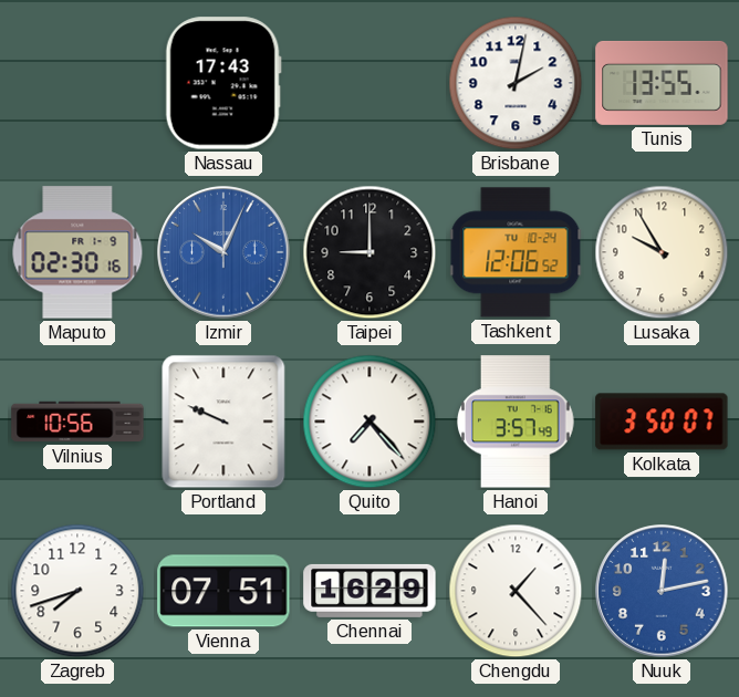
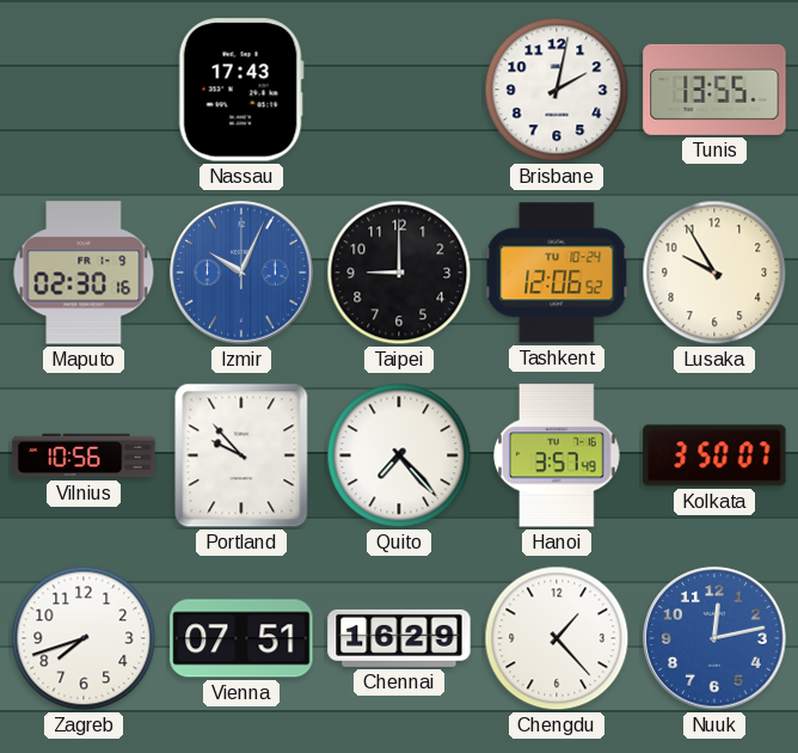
Portland: 9:49 -> 9:53 (241, 455)
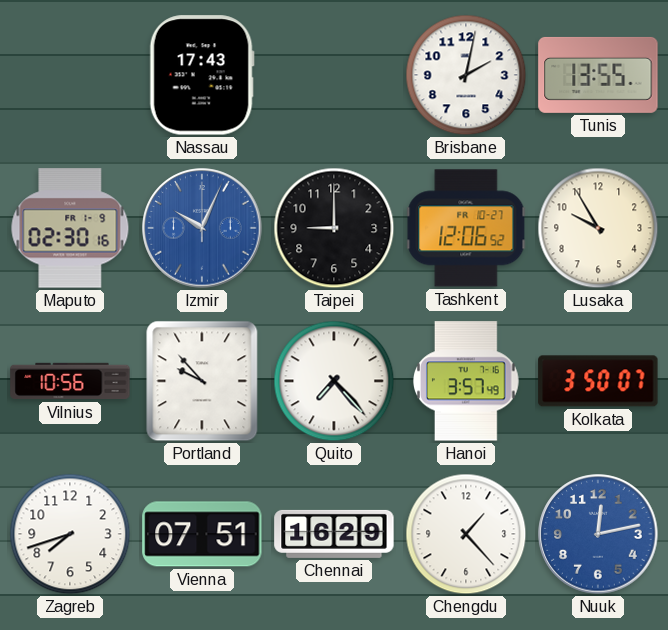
Tashkent date: TU 10-24 -> FR 10-27 (466, 228)
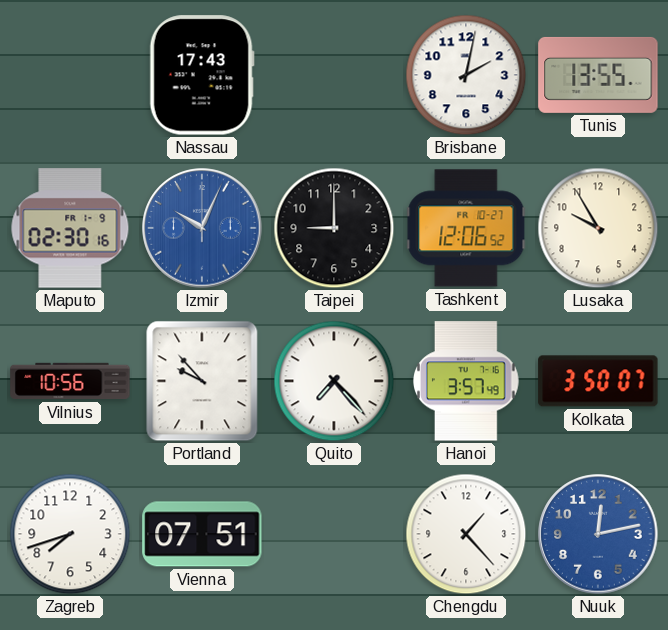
Chennai: 16:29 -> none (334, 534)
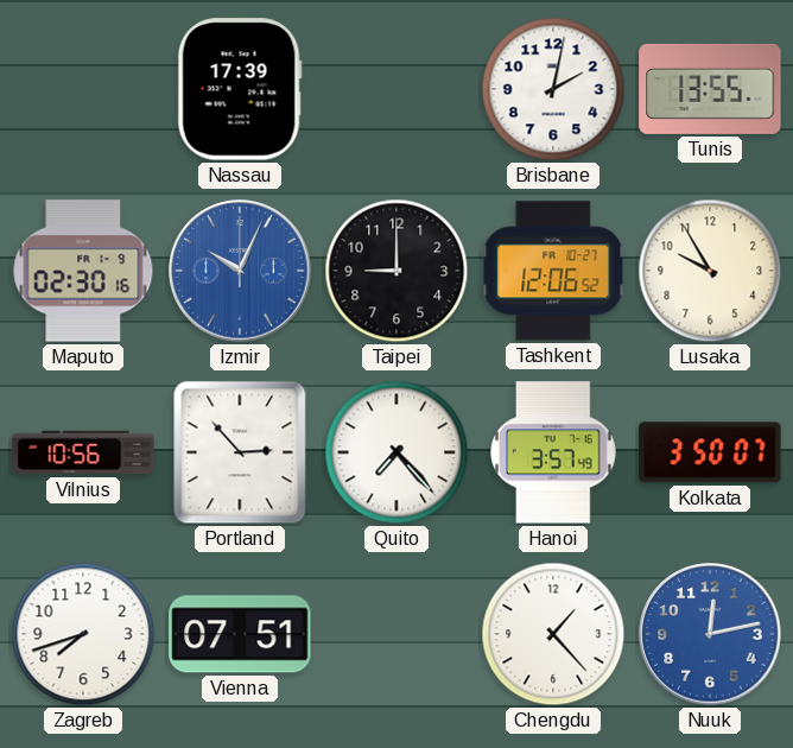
Nassau: 17:43 -> 17:39 (240, 89)
Portland: 9:53 -> 2:53 (240, 452)
